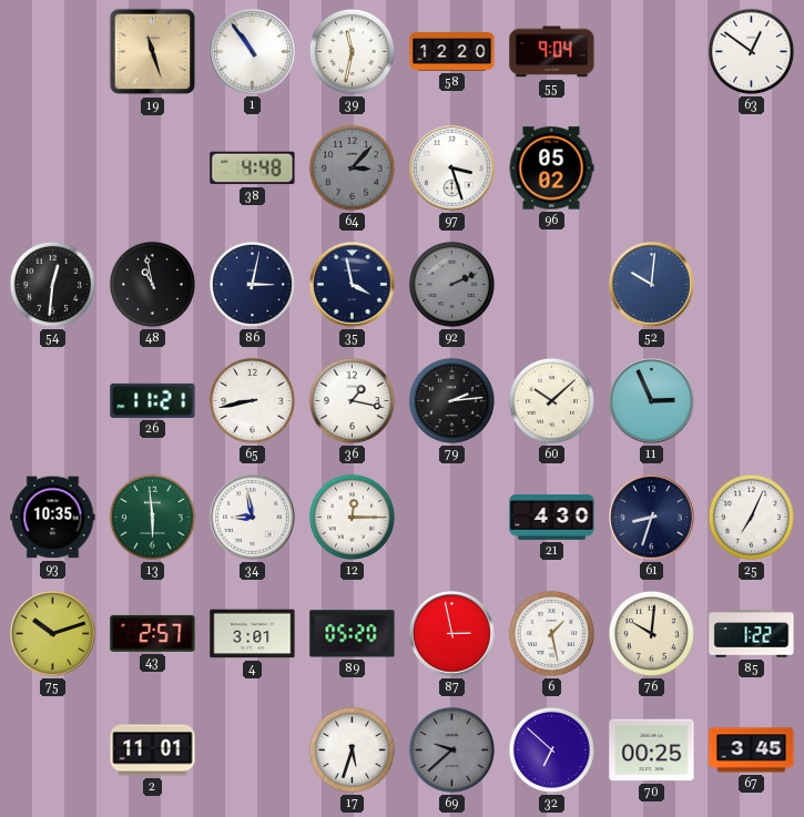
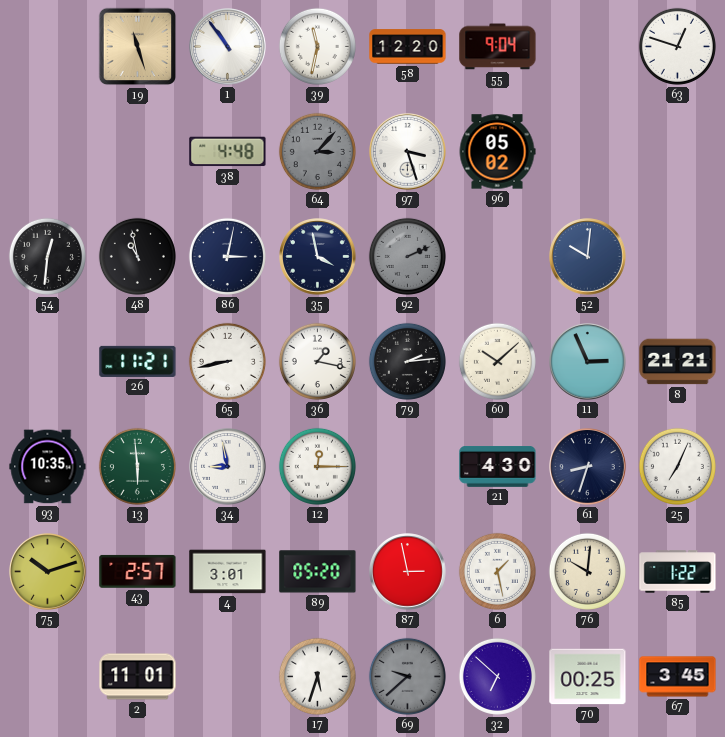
63: 12:51 -> 12:48 (677, 46)
8: none -> 21:21 (678, 362)
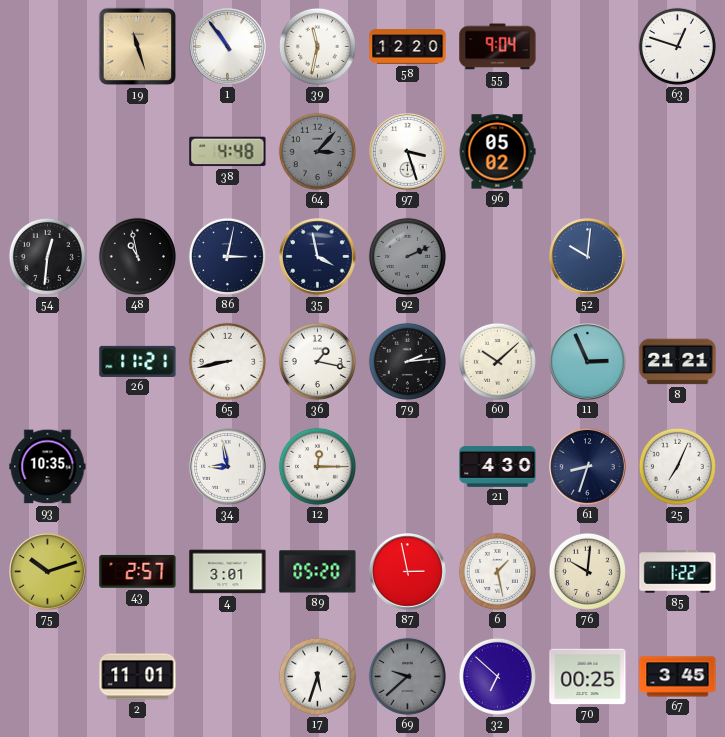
13: 5:59 -> none (137, 466)
